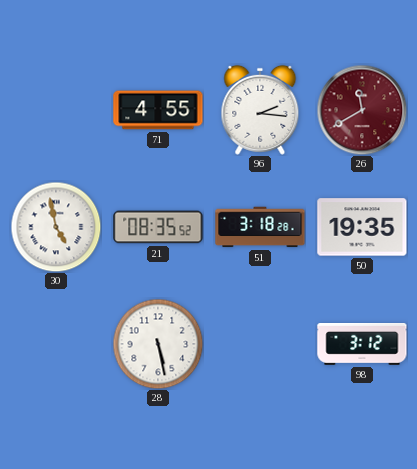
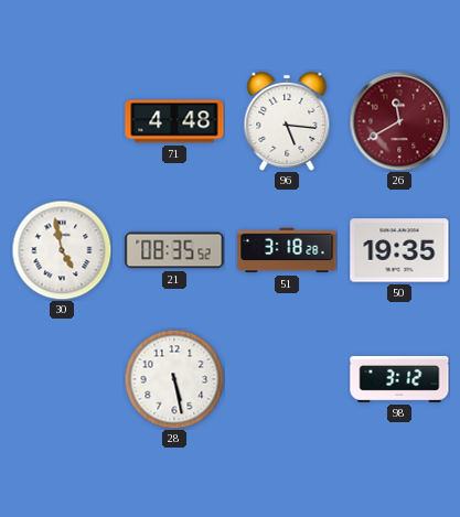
71: 4:55 -> 4:48 (174, 121)
96: 2:16 -> 5:16 (287, 121)
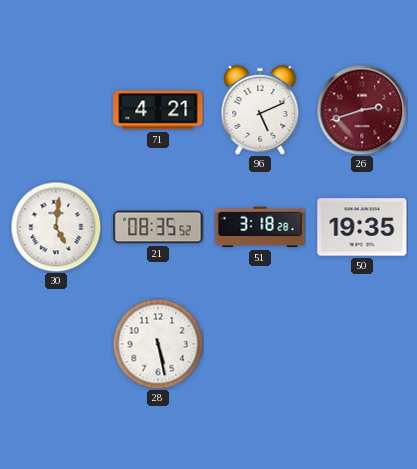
71: 4:48 -> 4:21 (158, 110)
96: 5:16 -> 5:11 (260, 110)
26: 11:40 -> 2:42 (362, 110)
30: 4:58 -> 5:01 (56, 227)
98: 3:12 -> none (399, 380)
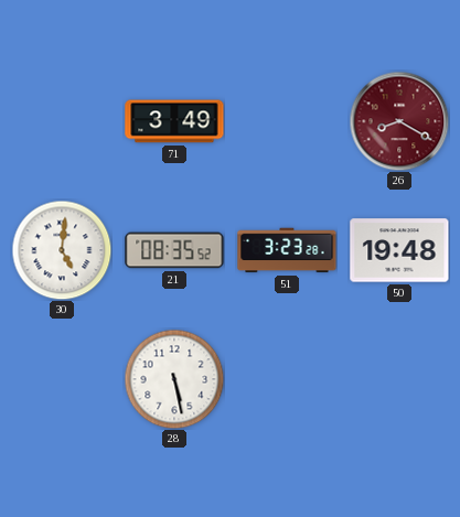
71: 4:21 -> 3:49 (174, 121)
96: 5:11 -> none (260, 110)
26: 2:42 -> 8:20 (399, 121)
51: 3:18 -> 3:23 (287, 250)
50: 19:35 -> 19:48 (399, 250)
